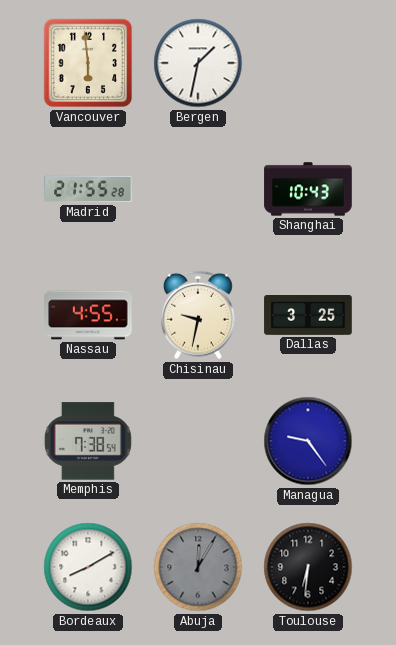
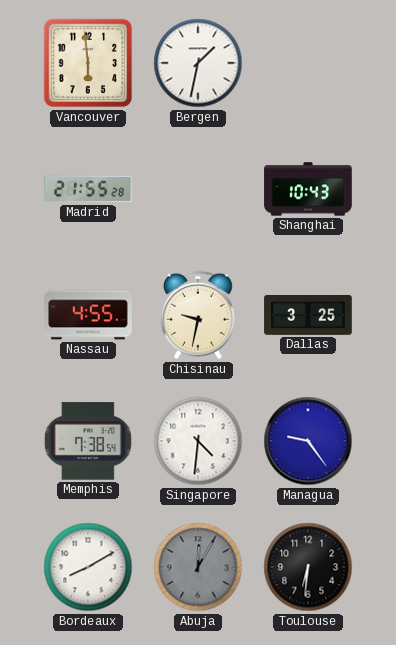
Singapore: none -> 4:31 (198, 441)
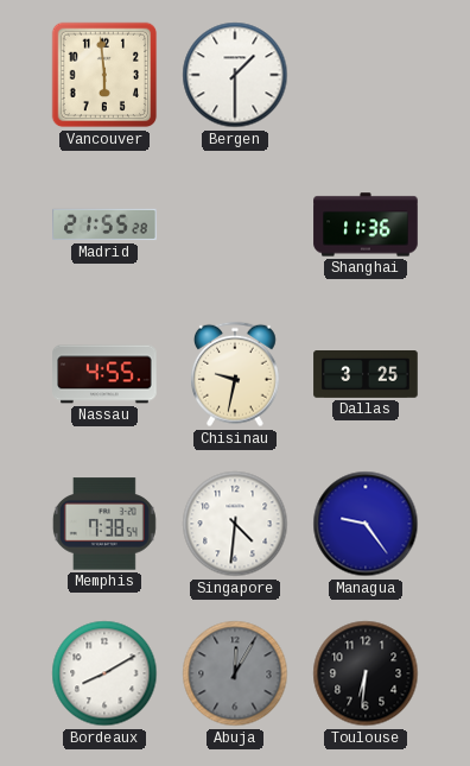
Bergen: 1:32 -> 1:30 (235, 75)
Shanghai: 10:43 -> 11:36 (366, 224)
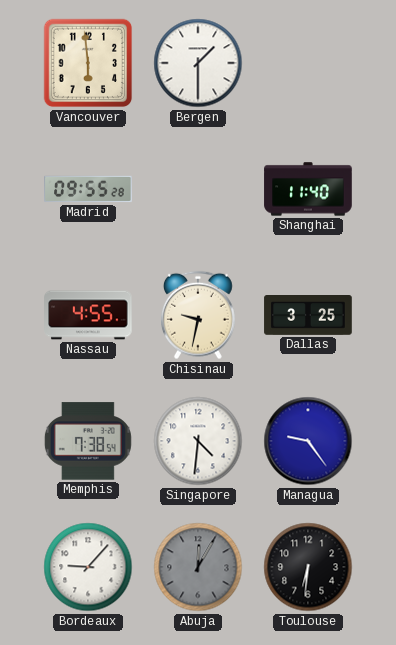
Madrid: 21:55 -> 09:55 (88, 189)
Shanghai: 11:36 -> 11:40 (308, 189)
Bordeaux: 8:10 -> 9:07 (88, 567)
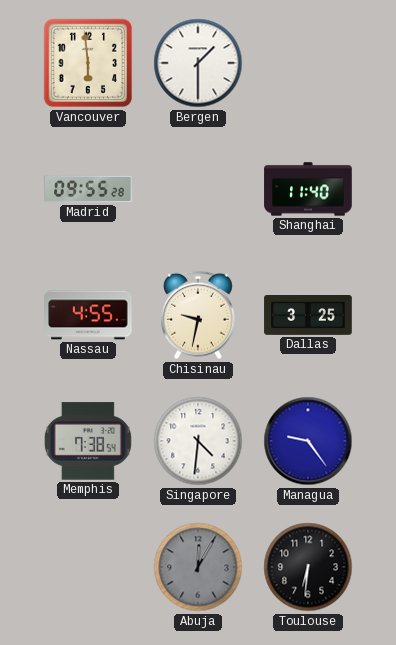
Bordeaux: 9:07 -> none (88, 567)
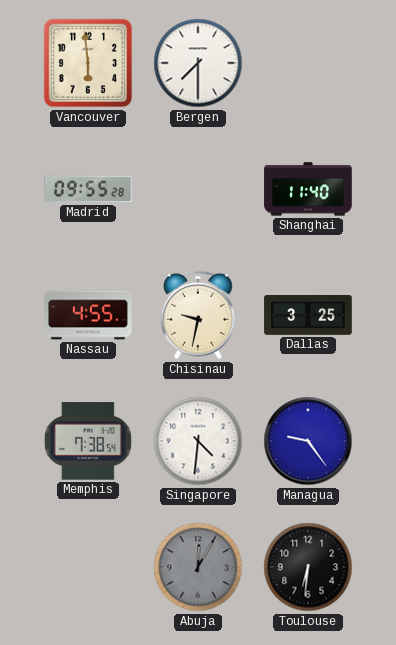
Bergen: 1:30 -> 7:30 (198, 63)
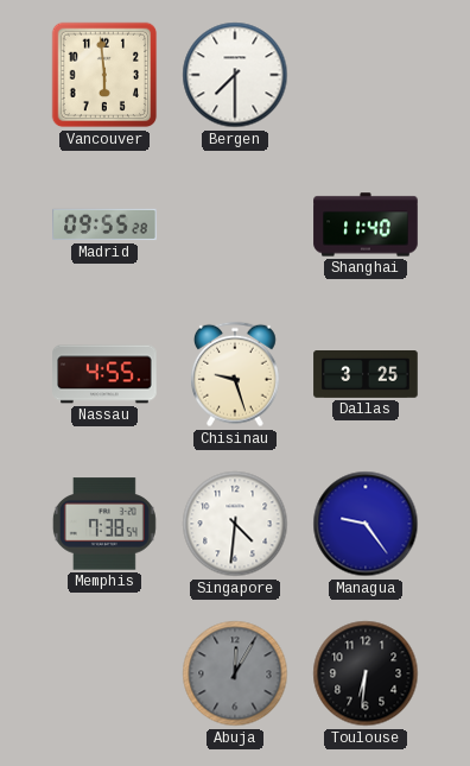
Chisinau: 9:32 -> 9:27 (235, 374)
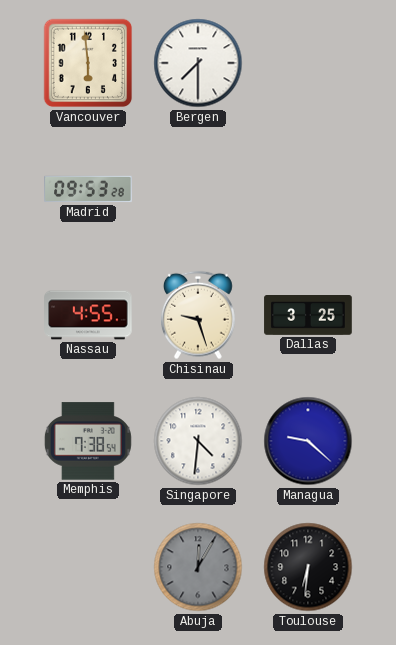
Madrid: 09:55 -> 09:53 (88, 189)
Shanghai: 11:40 -> none (366, 224)
Managua: 9:24 -> 9:22 (308, 441)
